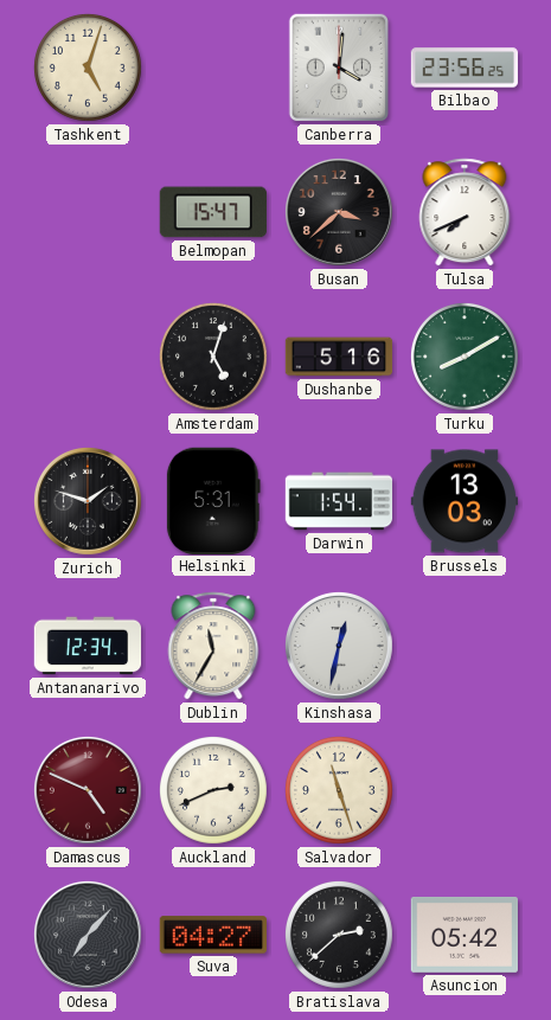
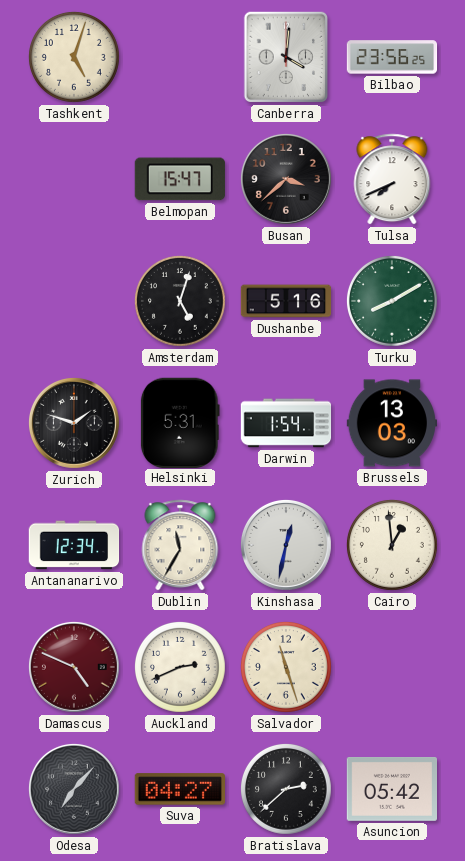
Cairo: none -> 12:59 (392, 545)
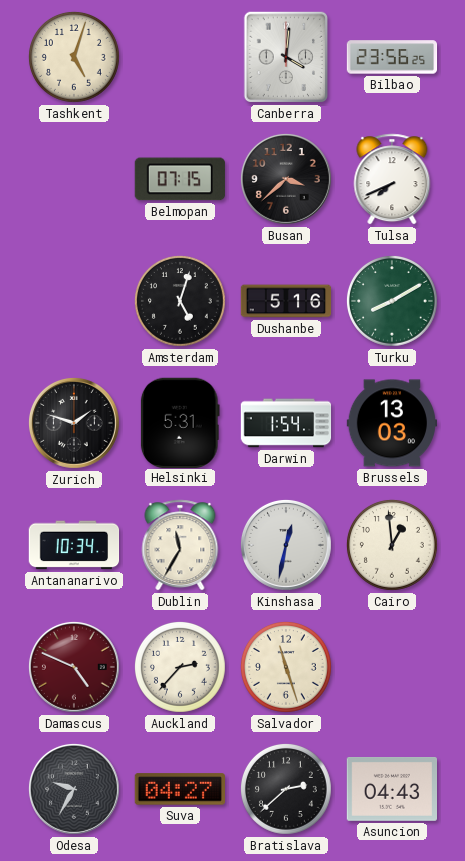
Belmopan: 15:47 -> 07:15 (180, 179)
Antananarivo: 12:34 -> 10:34 (74, 545)
Auckland: 2:41 -> 2:37 (180, 667)
Odesa: 7:07 -> 9:35 (74, 789)
Asuncion: 05:42 -> 04:43 (391, 790)
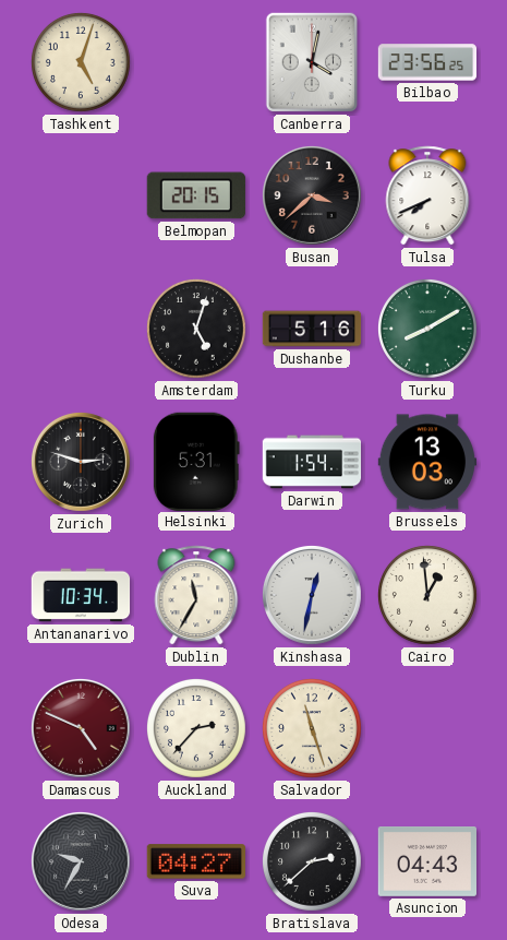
Canberra: 4:01 -> 4:02 (312, 62)
Belmopan: 07:15 -> 20:15 (196, 195)
Zurich: 1:48 -> 2:48 (81, 462)
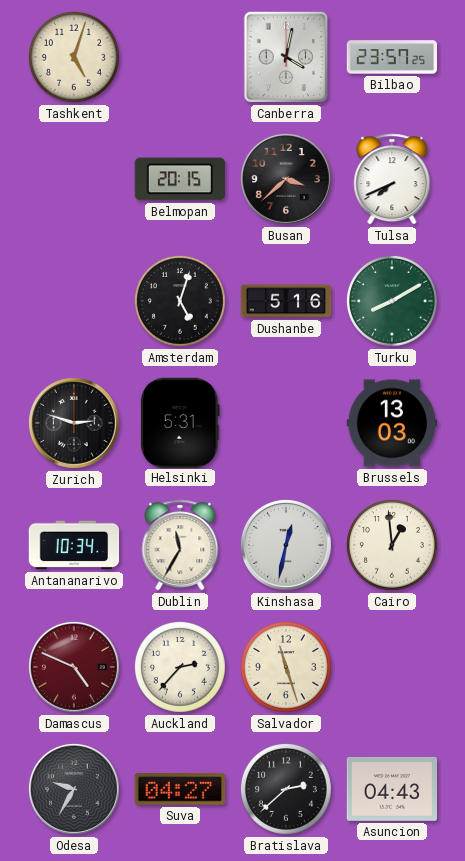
Bilbao: 23:56 -> 23:57 (392, 57)
Darwin: 1:54 -> none (312, 462)
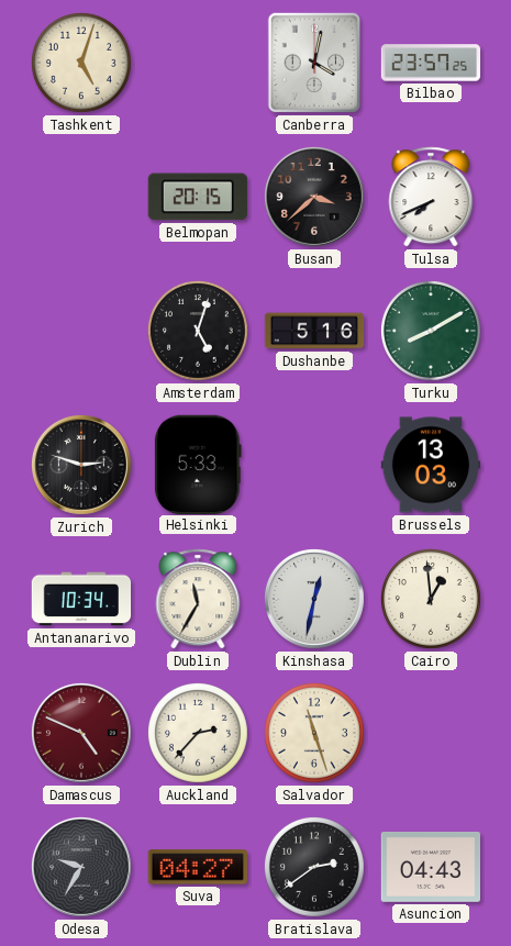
Helsinki: 5:31 -> 5:33 (198, 464)
Bratislava: 2:38 -> 2:39 (314, 867)
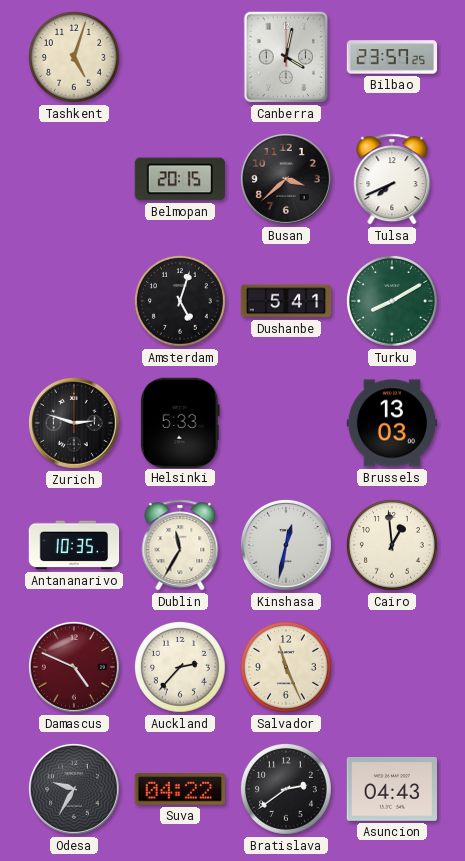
Dushanbe: 5:16 -> 5:41 (286, 301)
Antananarivo: 10:34 -> 10:35 (74, 545)
Salvador: 11:27 -> 11:26 (286, 667)
Suva: 04:27 -> 04:22 (179, 789)
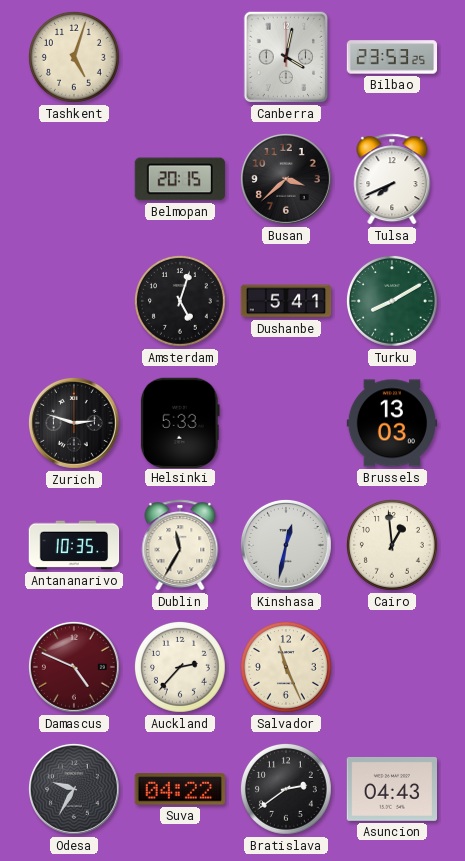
Bilbao: 23:57 -> 23:53 (392, 57)
